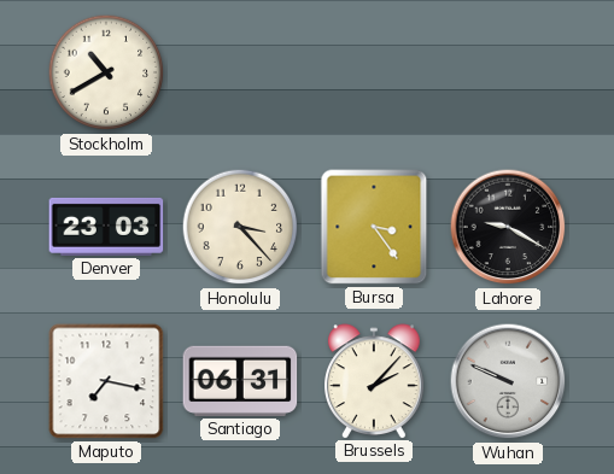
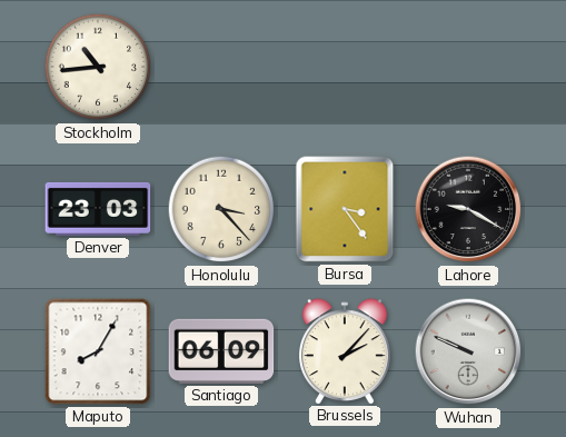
Stockholm: 10:40 -> 10:44 (98, 67)
Maputo: 7:17 -> 8:05 (98, 351)
Santiago: 06:31 -> 06:09 (221, 351)
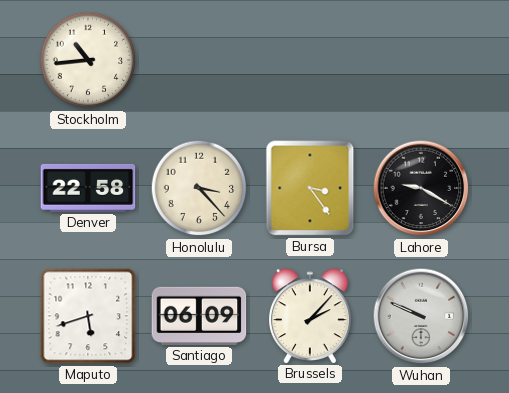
Denver: 23:03 -> 22:58 (88, 188)
Maputo: 8:05 -> 5:42 (88, 316)
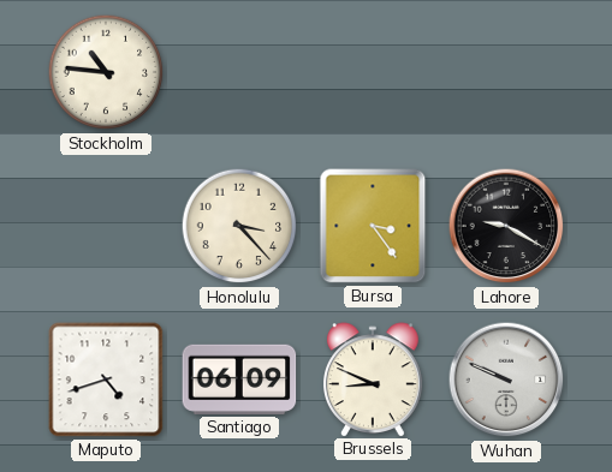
Stockholm: 10:44 -> 10:46 (106, 72)
Denver: 22:58 -> none (88, 188)
Maputo: 5:42 -> 4:42 (106, 380)
Brussels: 2:07 -> 8:49 (374, 380)
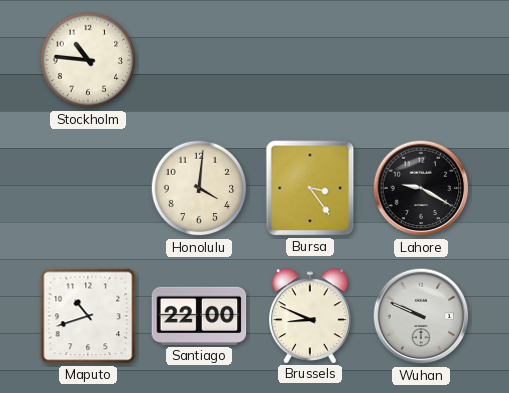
Honolulu: 3:23 -> 4:01 (199, 188)
Maputo: 4:42 -> 10:42 (88, 316)
Santiago: 06:09 -> 22:00 (199, 316)
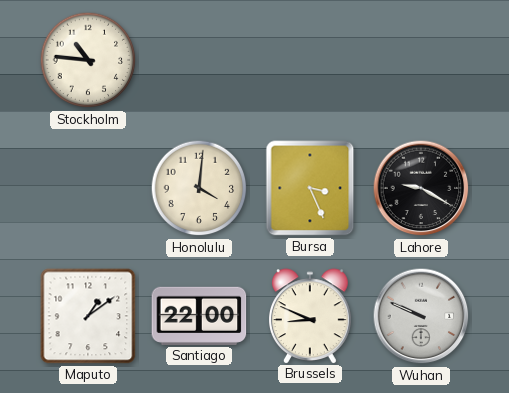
Bursa: 3:24 -> 3:26 (310, 188)
Maputo: 10:42 -> 1:09 (88, 316)
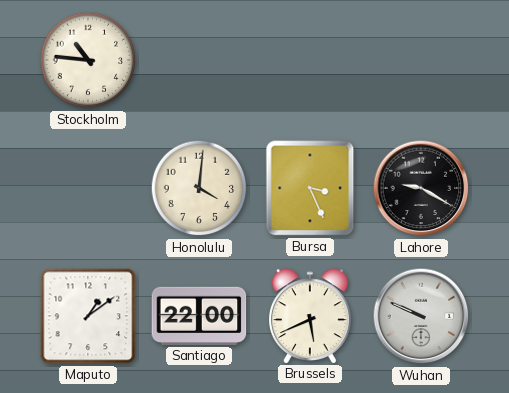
Brussels: 8:49 -> 5:41 (311, 316)
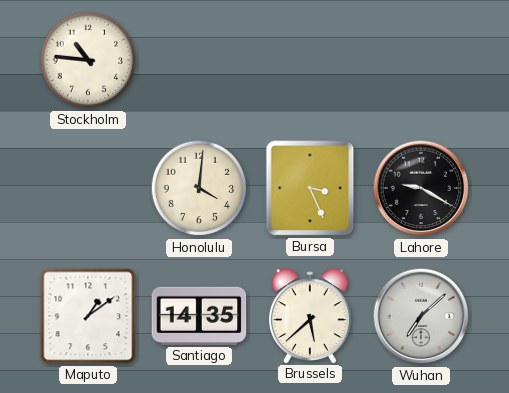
Santiago: 22:00 -> 14:35 (199, 316)
Brussels: 5:41 -> 5:38 (311, 316)
Wuhan: 9:49 -> 7:08 (421, 316)
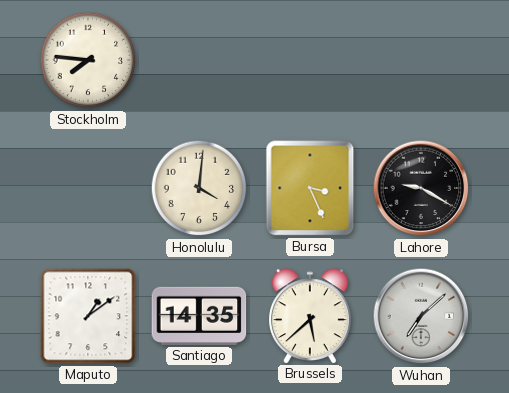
Stockholm: 10:46 -> 7:46 (88, 60)
